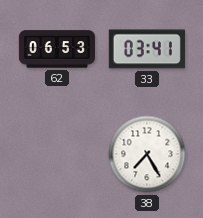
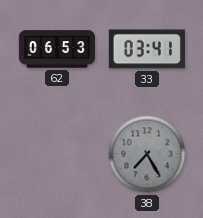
38 dial: white -> grey (147, 154)
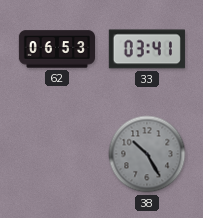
38: 7:25 -> 10:25 (147, 154)
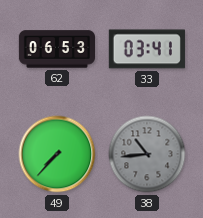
49: none -> 7:37 (57, 154)
38: 10:25 -> 10:44 (147, 154)
